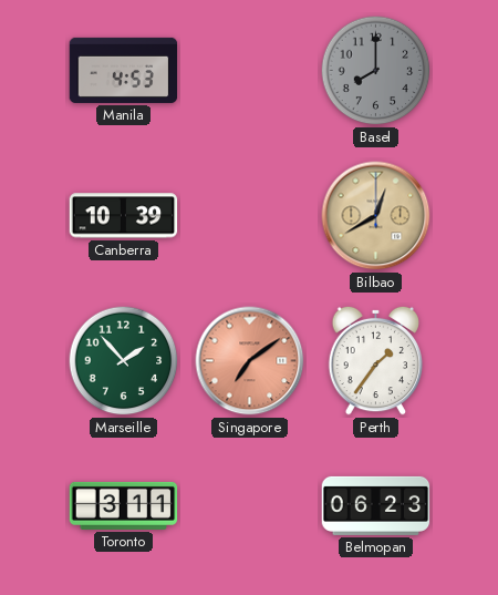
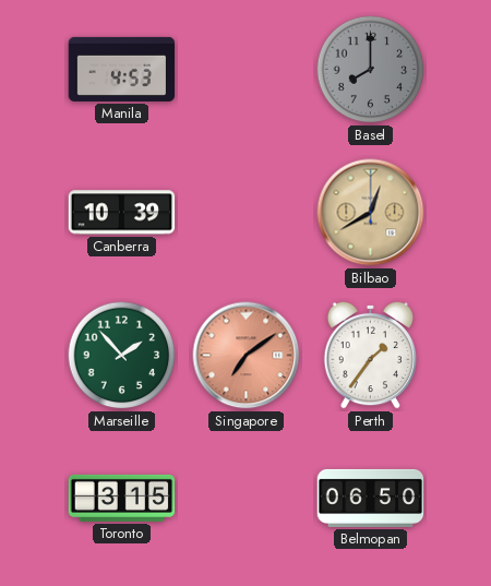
Toronto: 3:11 -> 3:15 (122, 498)
Belmopan: 06:23 -> 06:50 (371, 498)
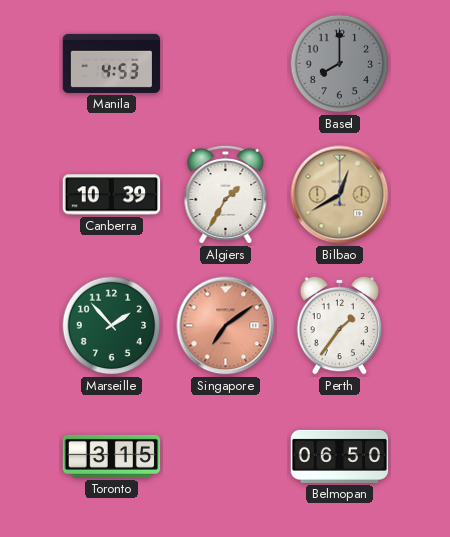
Algiers: none -> 1:35 (226, 194)
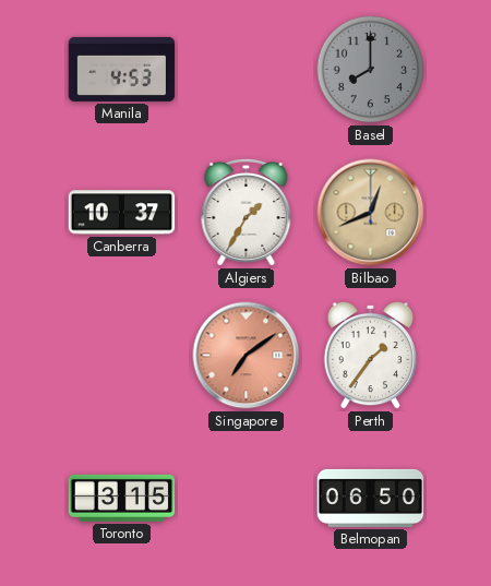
Canberra: 10:39 -> 10:37 (122, 213)
Bilbao: 12:40 -> 12:41 (371, 213)
Marseille: 1:53 -> none (112, 326)
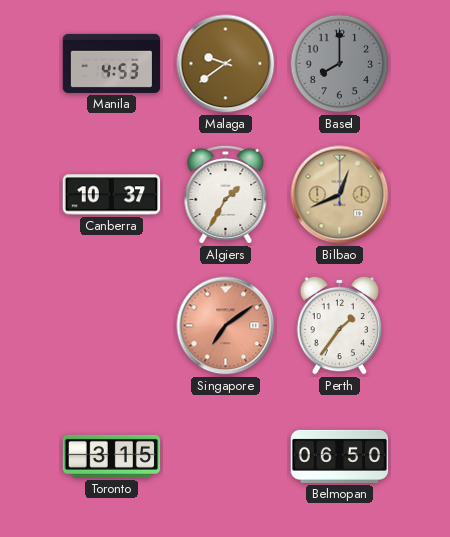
Malaga: none -> 9:39 (226, 64)
